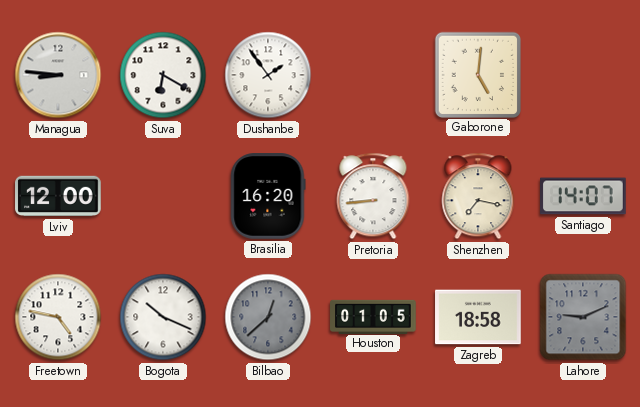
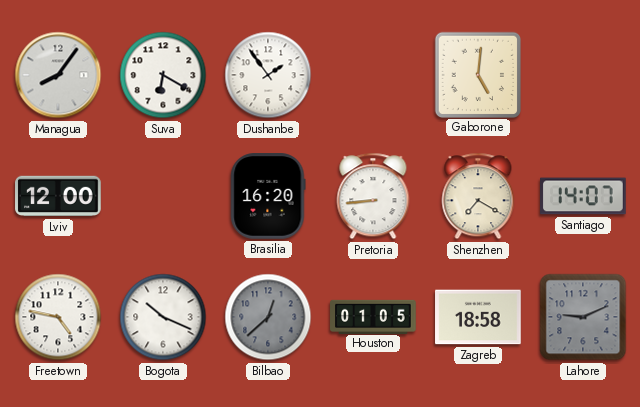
Managua: 8:46 -> 8:06 (58, 75)
Shenzhen: 7:17 -> 7:20 (478, 196)
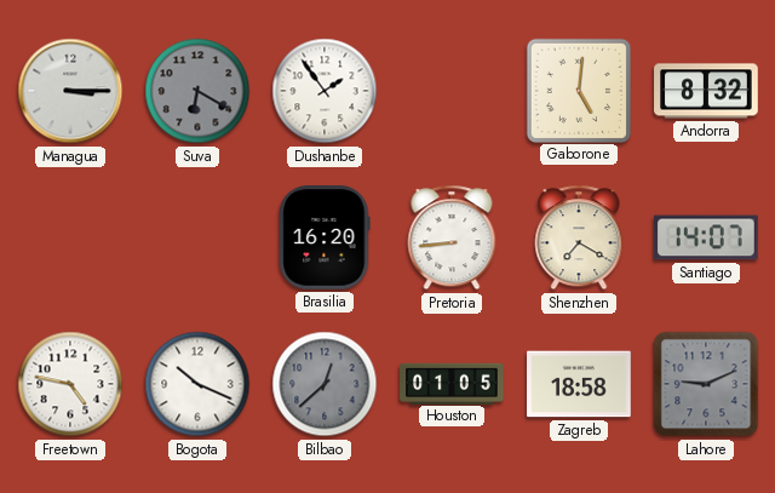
Managua: 8:06 -> 3:15 (70, 91)
Suva dial: white -> grey (197, 91)
Andorra: none -> 8:32 (706, 91)
Lviv: 12:00 -> none (58, 196)
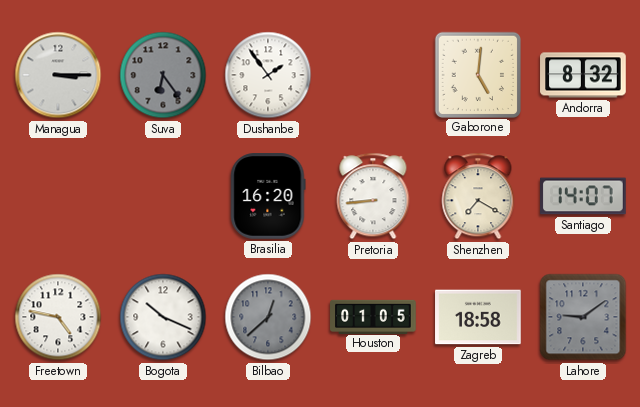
Suva: 6:20 -> 6:24 (163, 75)
Lahore: 9:11 -> 9:09 (583, 317)
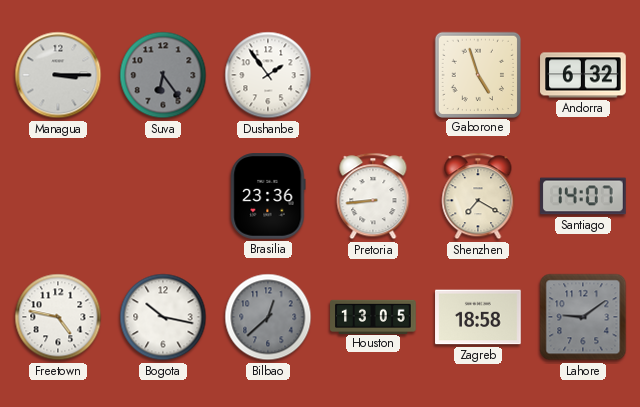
Gaborone: 5:01 -> 4:57 (477, 74)
Andorra: 8:32 -> 6:32 (583, 75)
Brasilia: 16:20 -> 23:36 (268, 196)
Bogota: 10:19 -> 10:17 (163, 317)
Houston: 01:05 -> 13:05 (373, 316)
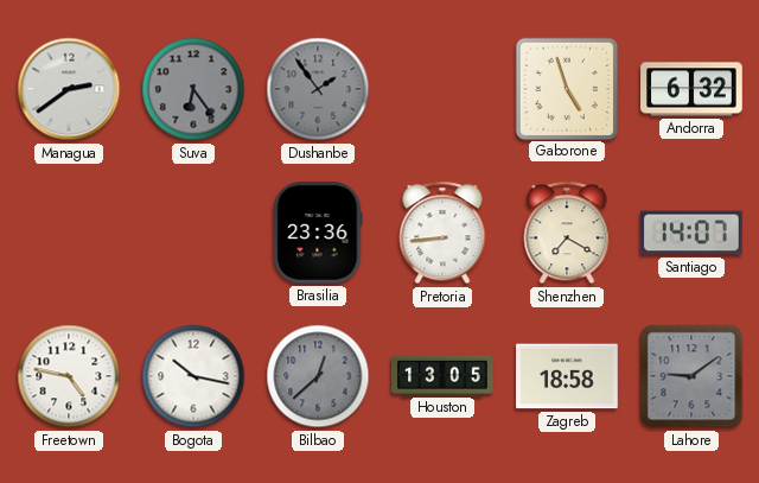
Managua: 3:15 -> 2:39 (69, 89)
Dushanbe dial: white -> grey (318, 89)
